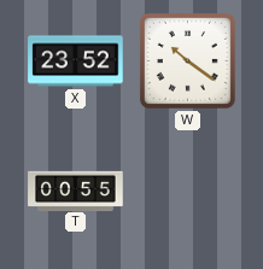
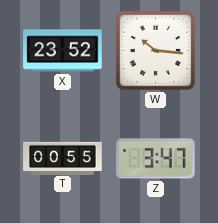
W: 10:21 -> 10:16 (155, 50)
Z: none -> 3:47 (156, 159)
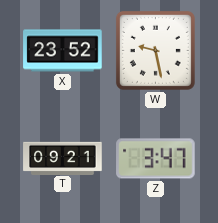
W: 10:16 -> 9:28 (155, 50)
T: 00:55 -> 09:21 (63, 158)
